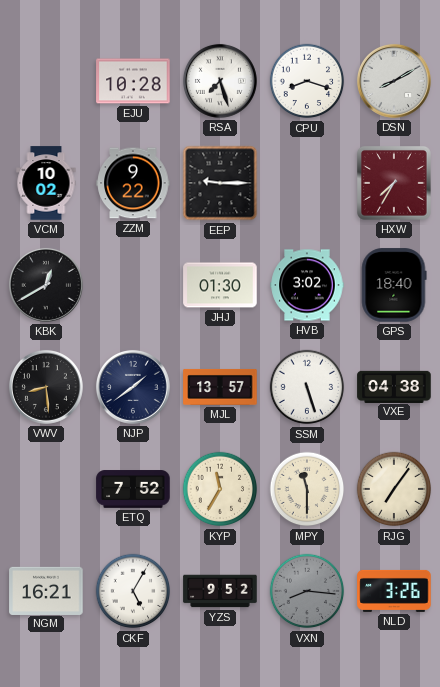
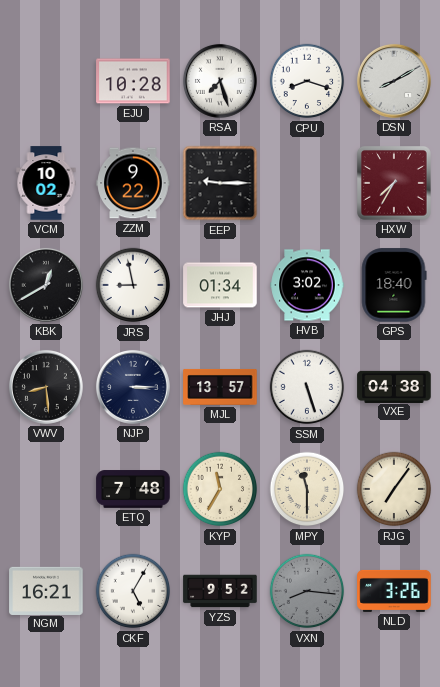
JRS: none -> 8:58 (133, 285)
JHJ: 01:30 -> 01:34 (220, 285)
NJP: 1:39 -> 3:15 (133, 387)
ETQ: 7:52 -> 7:48 (133, 489)
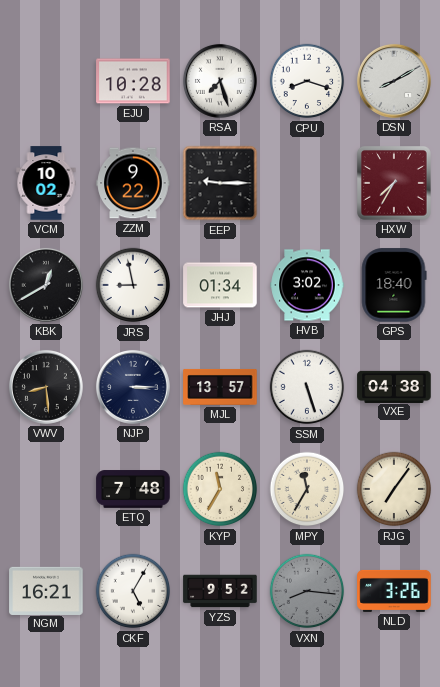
MPY: 11:30 -> 11:35 (307, 489)
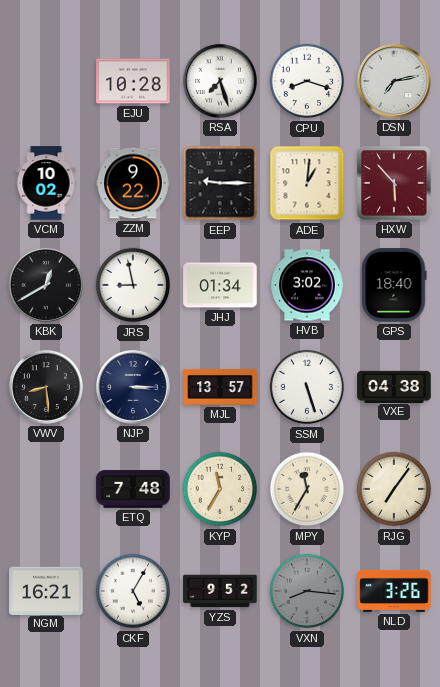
DSN: 8:10 -> 7:13 (394, 81)
ADE: none -> 1:01 (307, 183)
HXW: 7:35 -> 5:53 (395, 184)
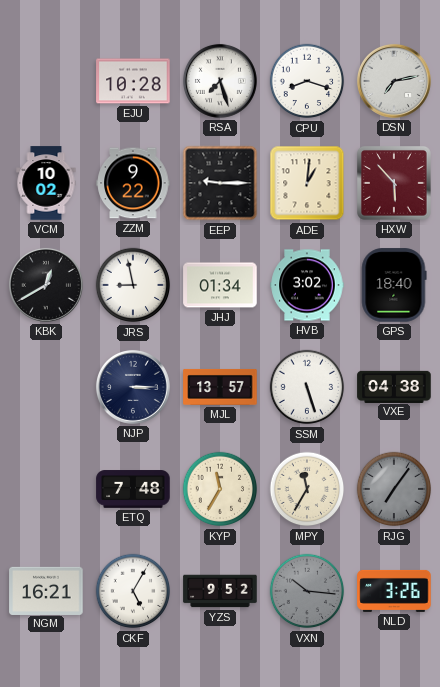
VWV: 8:29 -> none (46, 387)
RJG dial: cream -> grey (394, 489)
VXN: 8:16 -> 10:16 (307, 591)
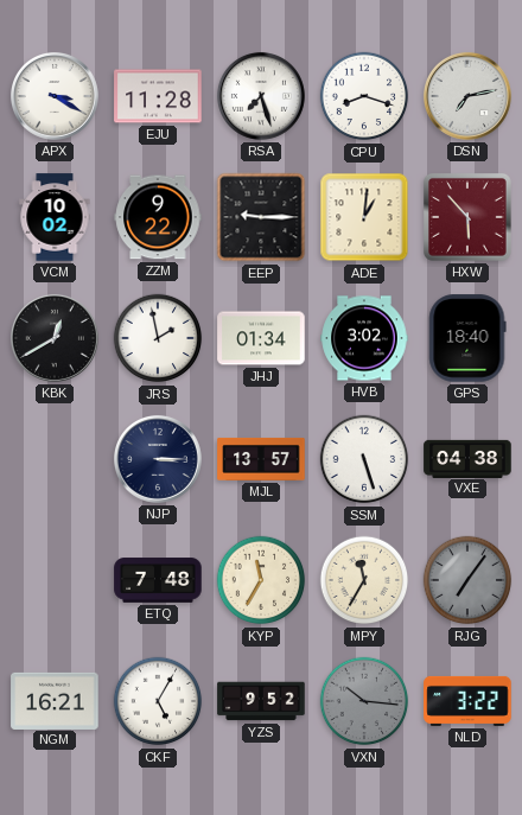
APX: none -> 3:20 (55, 96)
EJU: 10:28 -> 11:28 (158, 96)
JRS: 8:58 -> 1:58 (158, 338)
NLD: 3:26 -> 3:22 (467, 701)
